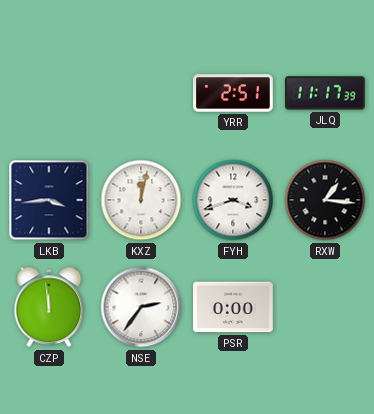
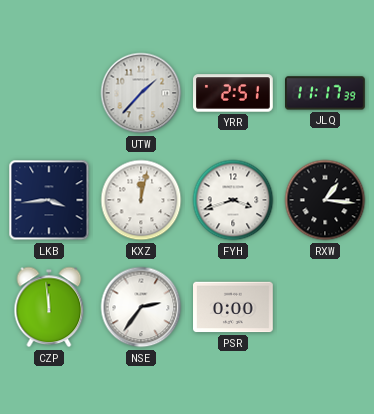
UTW: none -> 1:37 (141, 93)
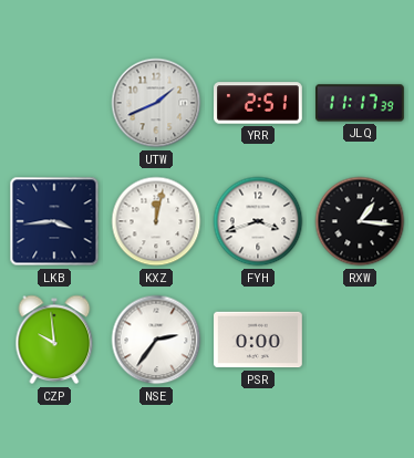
UTW: 1:37 -> 1:41 (156, 103)
CZP: 11:59 -> 9:59 (54, 340)
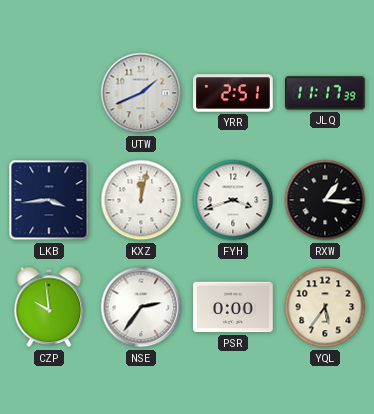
YQL: none -> 5:36 (325, 307)
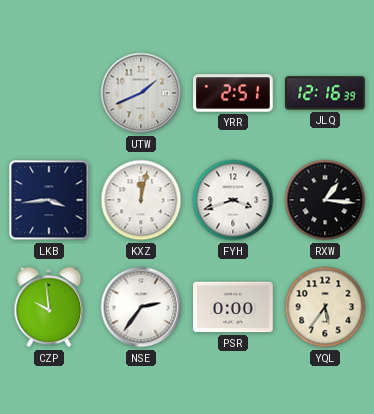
JLQ: 11:17 -> 12:16 (326, 93)
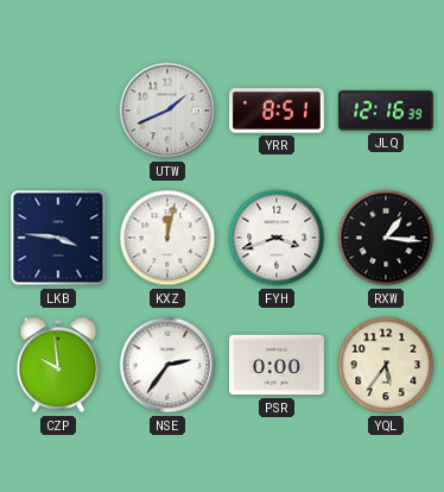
YRR: 2:51 -> 8:51 (278, 111)
LKB: 3:44 -> 3:46 (58, 238)
